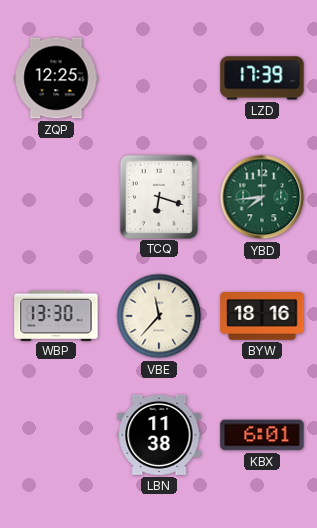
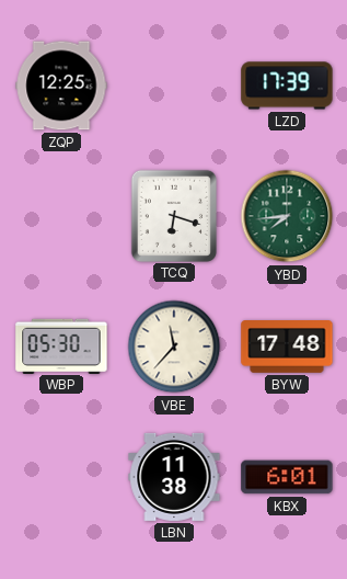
WBP: 13:30 -> 05:30 (61, 345)
BYW: 18:16 -> 17:48 (287, 348)
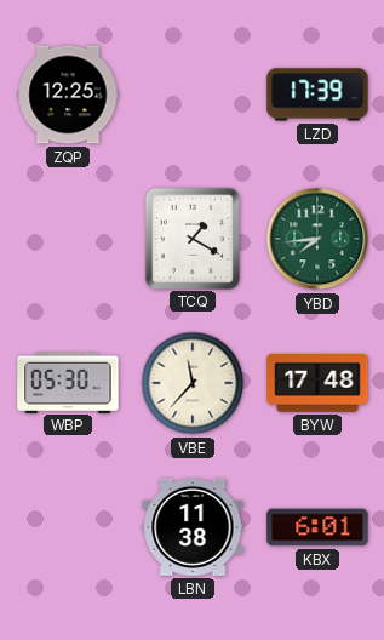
TCQ: 6:18 -> 1:20 (193, 238)
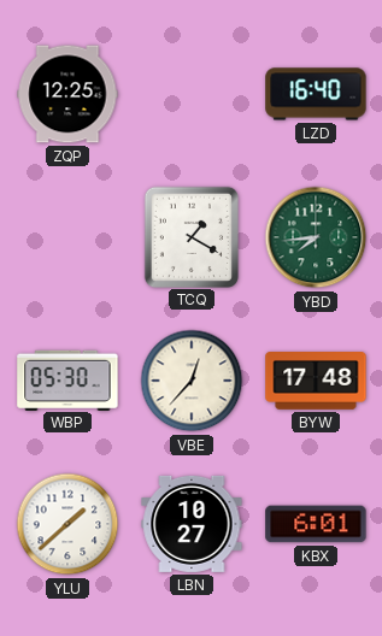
LZD: 17:39 -> 16:40 (316, 94)
VBE: 11:37 -> 12:37 (192, 381)
YLU: none -> 1:38 (67, 524)
LBN: 11:38 -> 10:27 (192, 524)
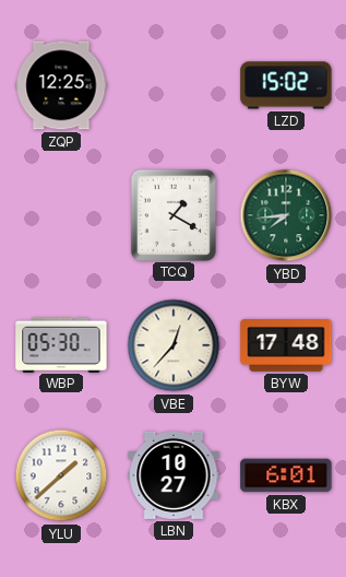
LZD: 16:40 -> 15:02 (286, 85)
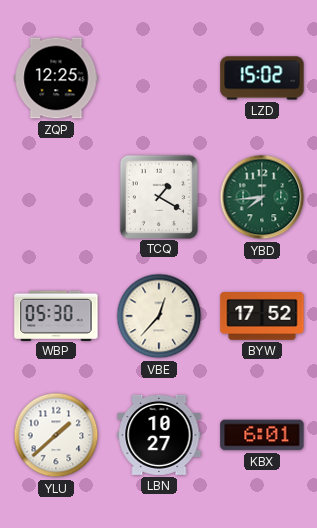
BYW: 17:48 -> 17:52 (262, 317)
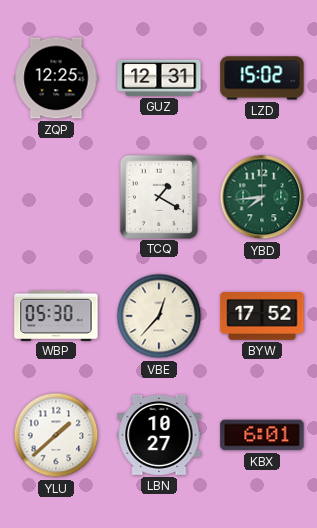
GUZ: none -> 12:31 (159, 78)
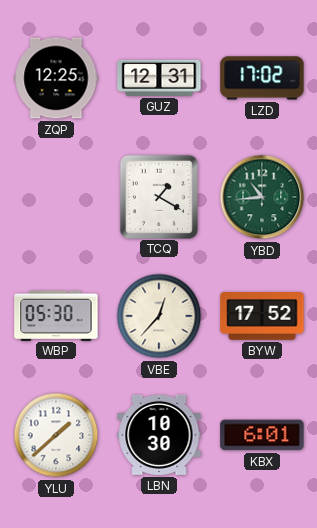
LZD: 15:02 -> 17:02 (262, 78)
YBD: 7:44 -> 10:44 (262, 197)
LBN: 10:27 -> 10:30 (159, 435)
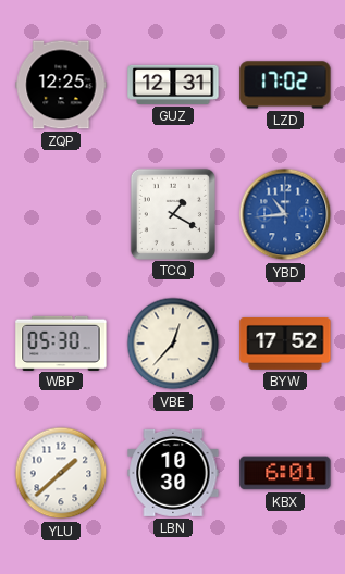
YBD dial: green -> blue (285, 214)
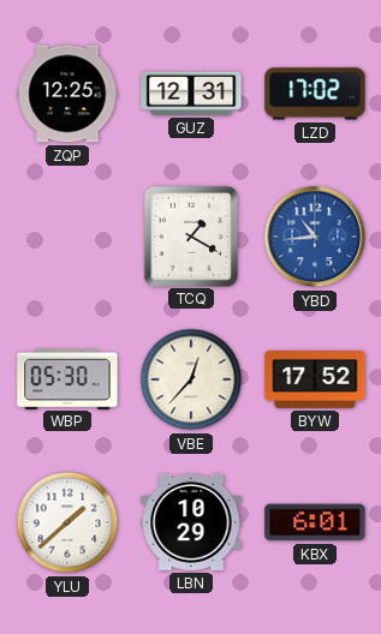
LBN: 10:30 -> 10:29 (191, 522)
